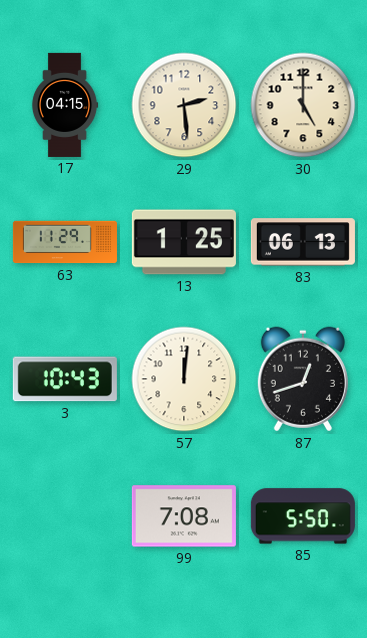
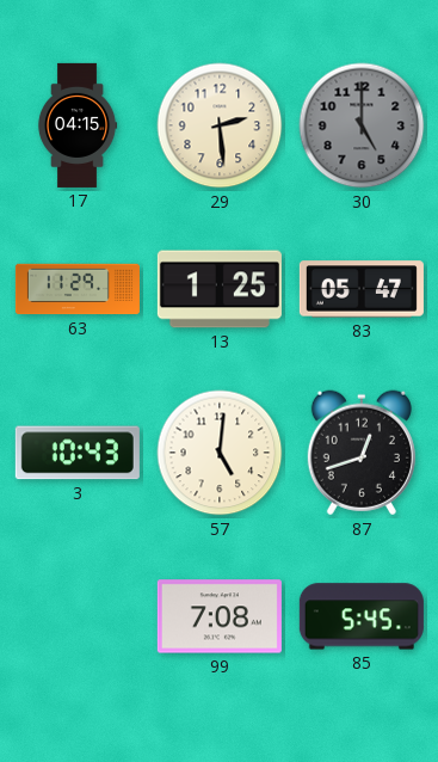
30 dial: cream -> grey (362, 125)
83: 06:13 -> 05:47 (362, 289)
57: 12:01 -> 5:01 (220, 453)
85: 5:50 -> 5:45 (362, 616)
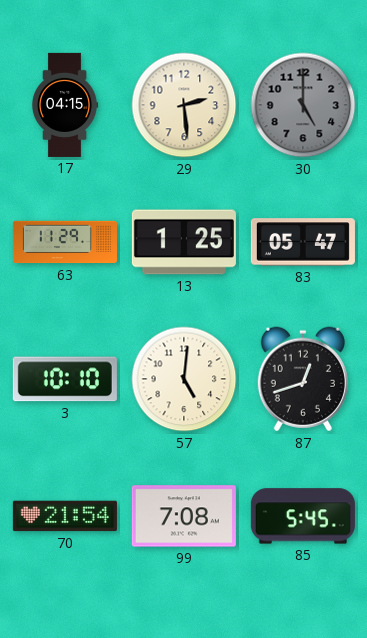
3: 10:43 -> 10:10 (65, 379)
70: none -> 21:54 (65, 516)
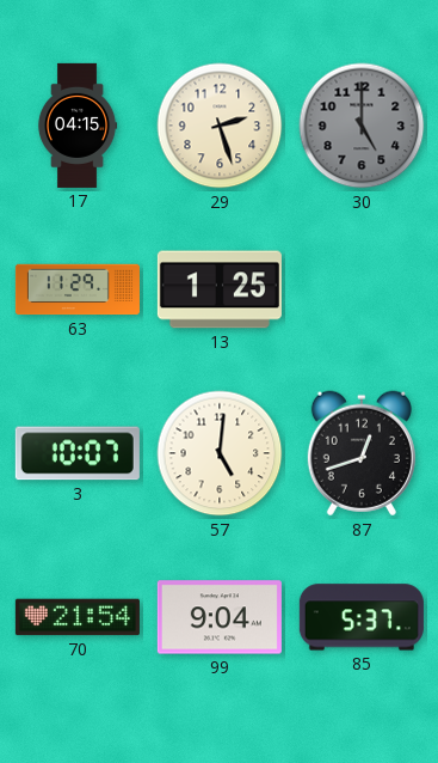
29: 2:29 -> 2:27 (220, 126)
83: 05:47 -> none (303, 242)
3: 10:10 -> 10:07 (78, 453)
99: 7:08 -> 9:04 (220, 617)
85: 5:45 -> 5:37 (362, 617)
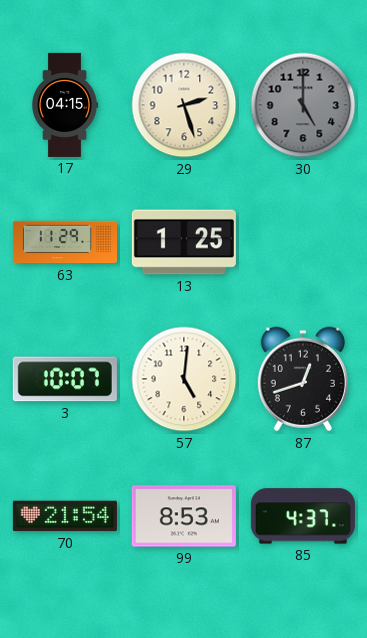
99: 9:04 -> 8:53 (184, 516)
85: 5:37 -> 4:37 (303, 516)
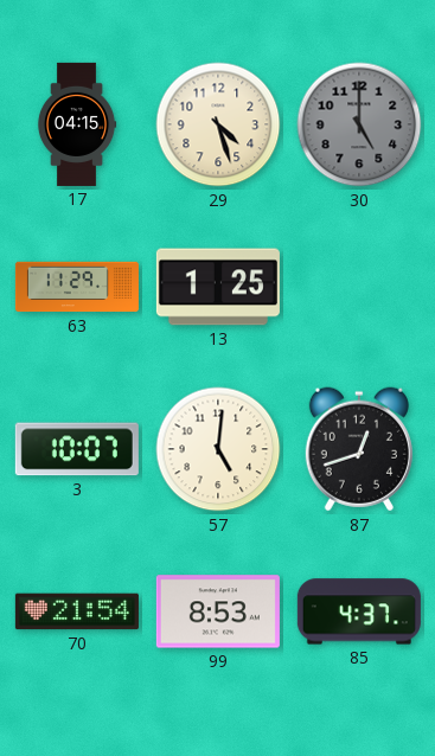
29: 2:27 -> 4:27 (218, 124)
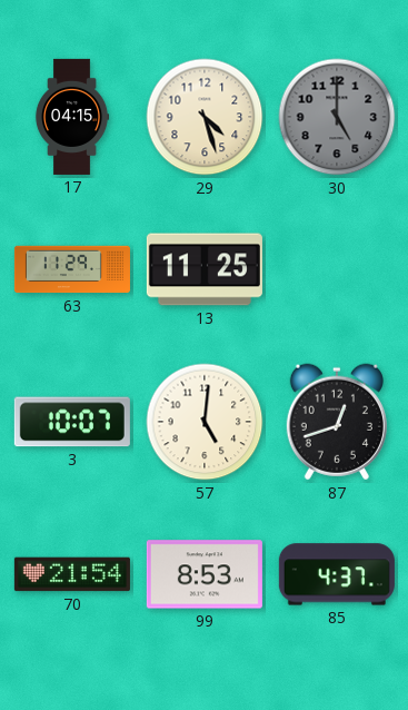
13: 1:25 -> 11:25 (205, 269)
